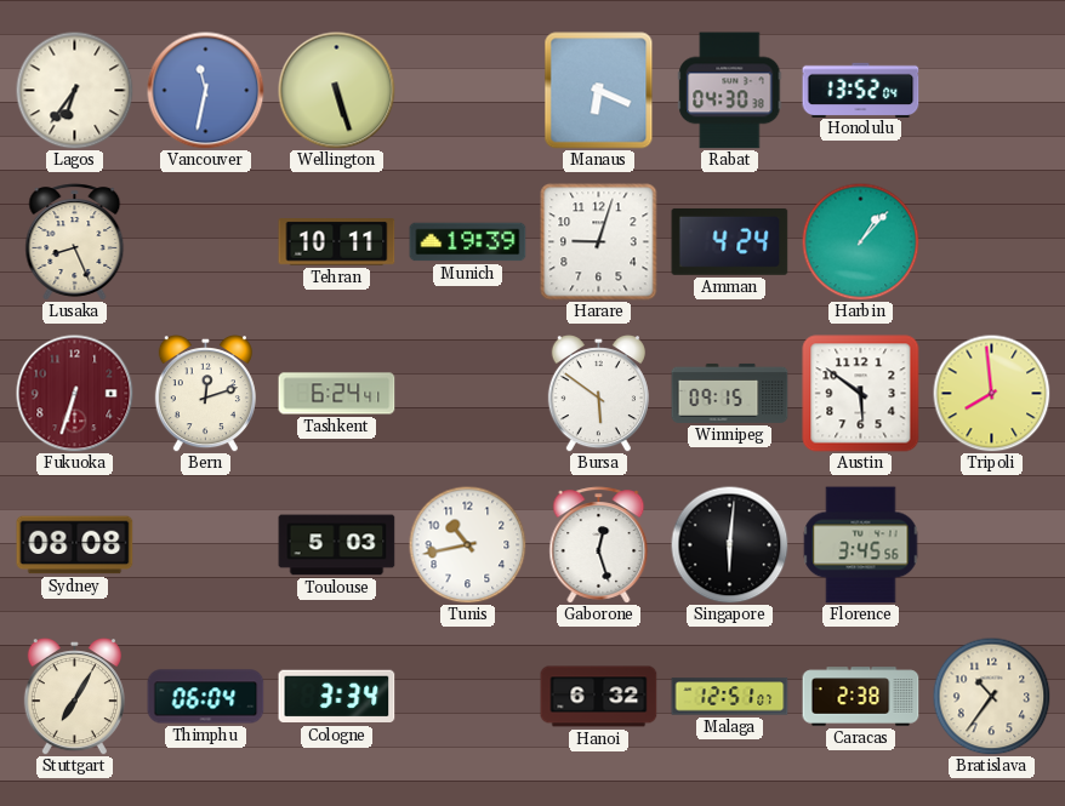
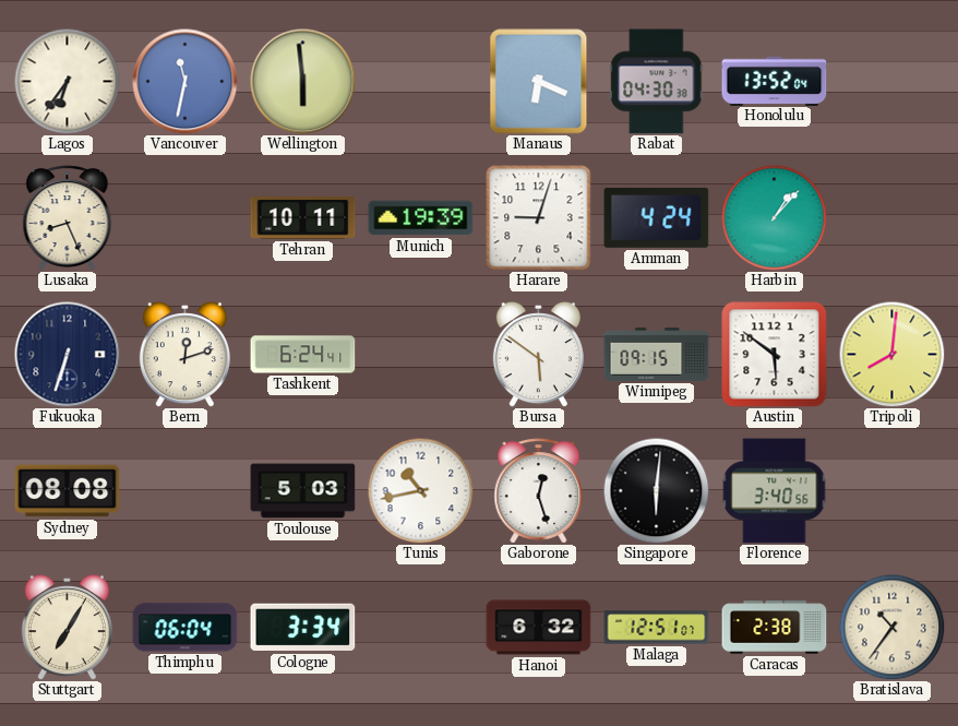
Wellington: 5:27 -> 5:59 (303, 82)
Fukuoka dial: burgundy -> navy (68, 355)
Tripoli: 7:59 -> 8:01 (891, 354)
Florence: 3:45 -> 3:40 (775, 491)
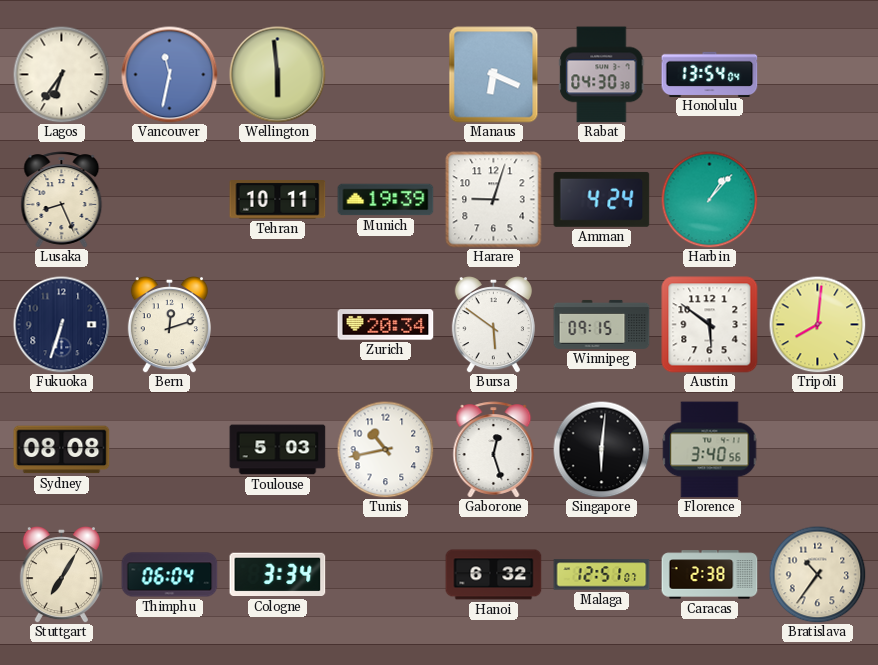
Honolulu: 13:52 -> 13:54 (710, 74)
Tashkent: 6:24 -> none (303, 355)
Zurich: none -> 20:34 (386, 325)
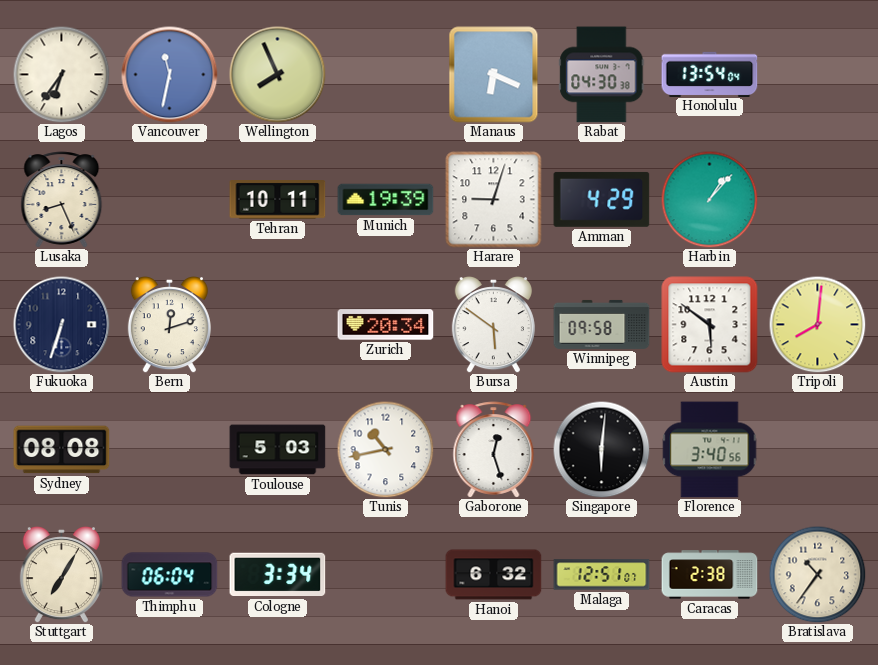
Wellington: 5:59 -> 7:56 (278, 75)
Amman: 4:24 -> 4:29 (602, 199)
Winnipeg: 09:15 -> 09:58 (602, 324)
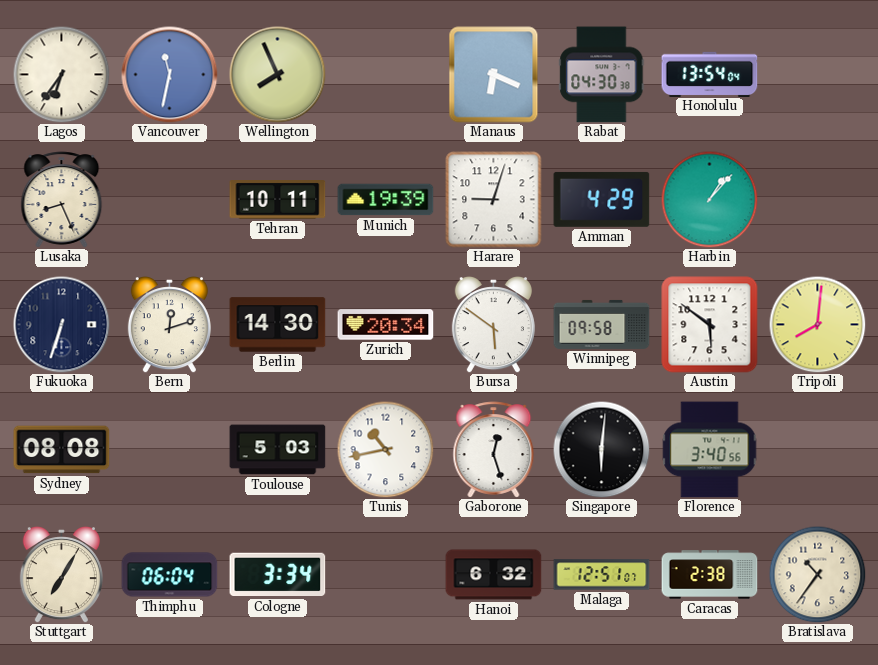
Berlin: none -> 14:30 (278, 325)
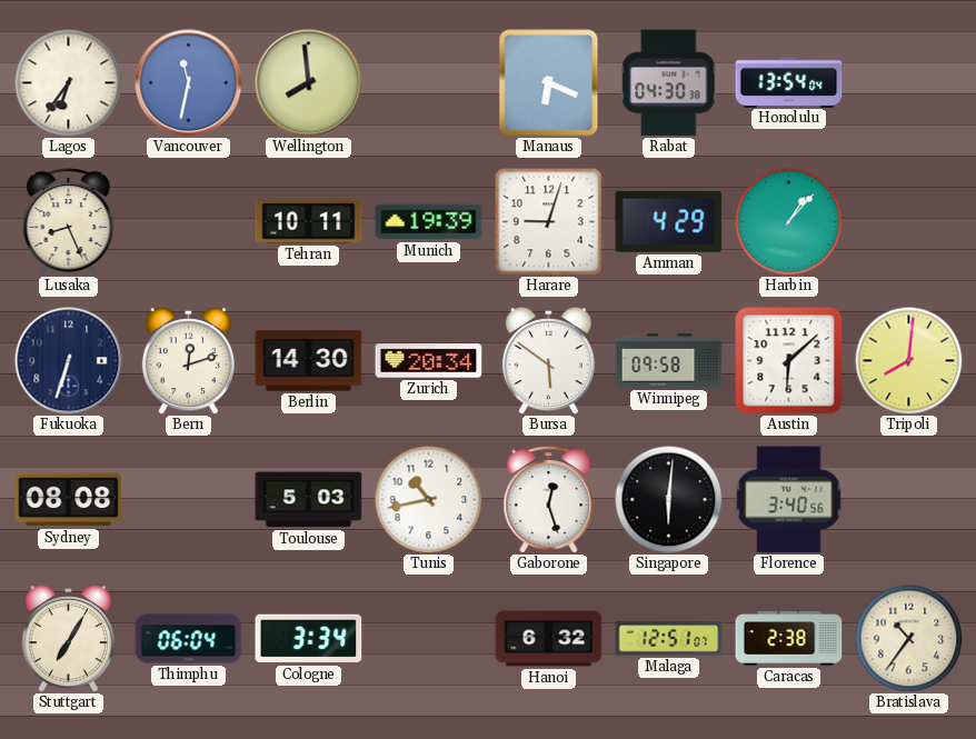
Wellington: 7:56 -> 7:59 (309, 83)
Austin: 5:51 -> 6:08 (789, 361)
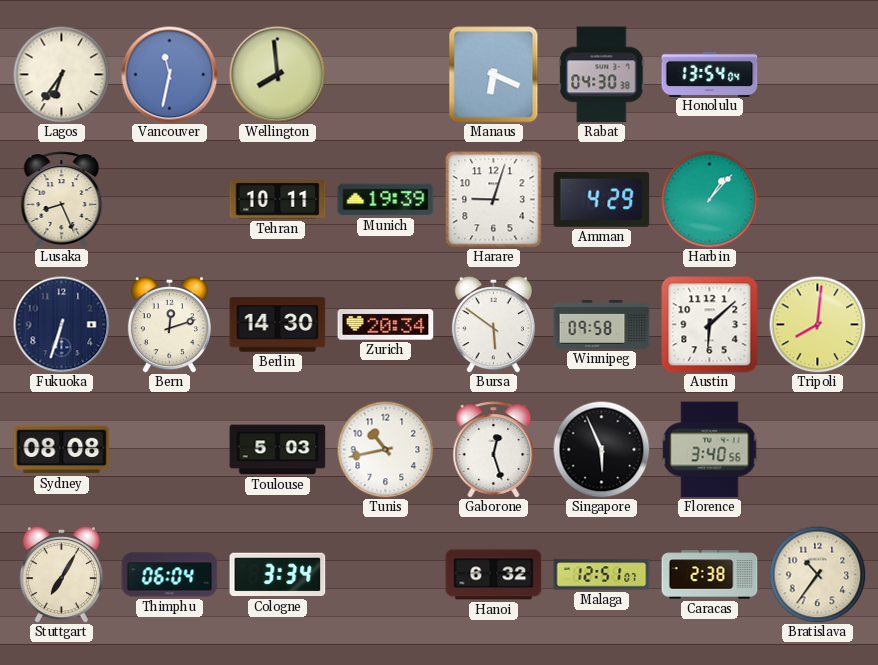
Singapore: 6:01 -> 5:56 (601, 449)
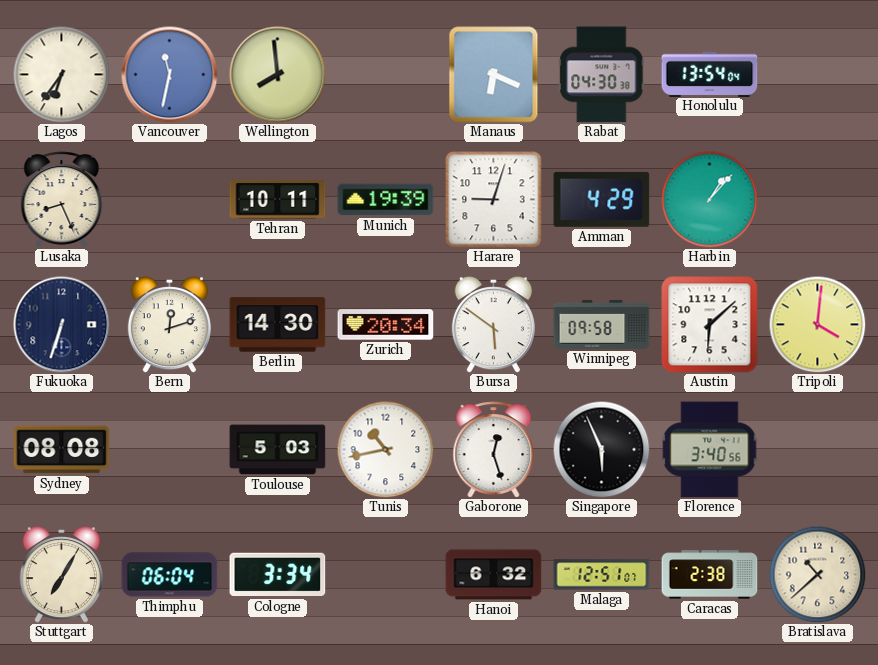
Tripoli: 8:01 -> 4:01 (817, 324)
Bratislava: 10:36 -> 10:38 (817, 574)
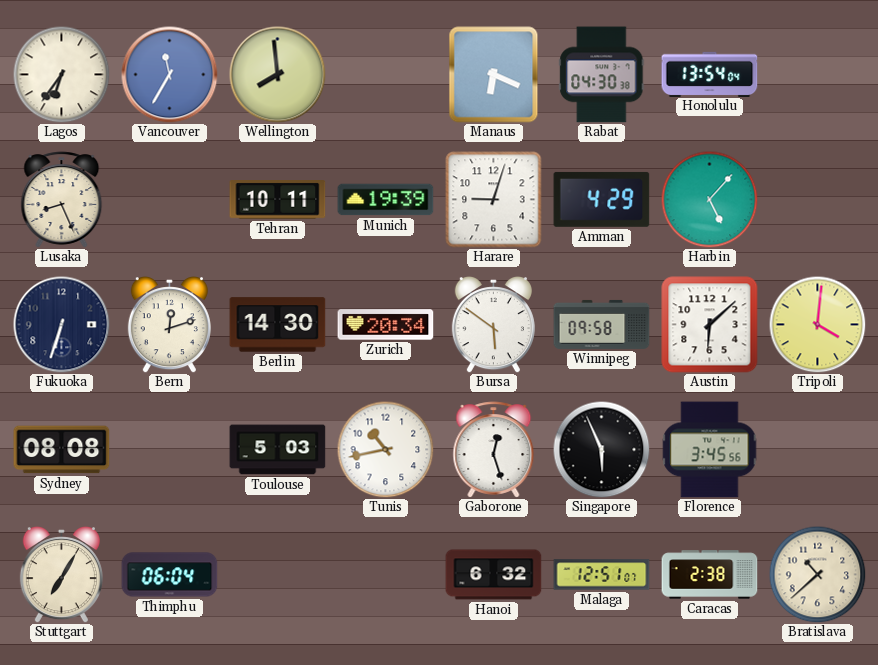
Vancouver: 11:32 -> 11:35 (170, 75)
Harbin: 1:07 -> 5:07 (709, 199)
Florence: 3:40 -> 3:45 (710, 450)
Cologne: 3:34 -> none (278, 575)
